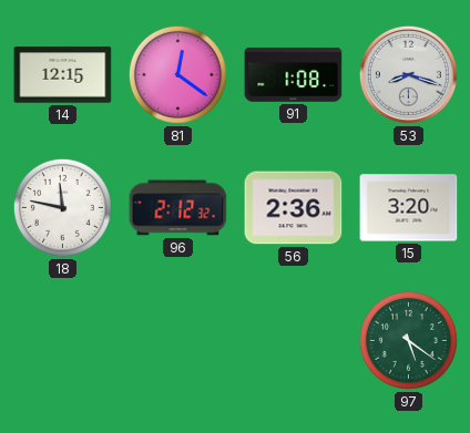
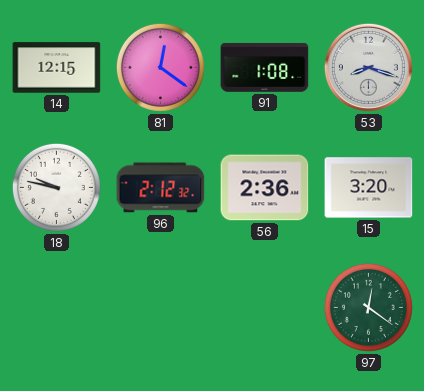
18: 11:47 -> 9:47 (56, 187)
97: 5:21 -> 12:21 (368, 307)
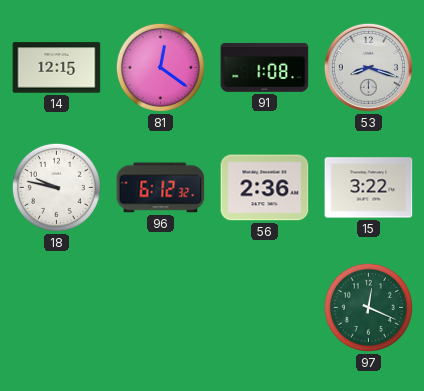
96: 2:12 -> 6:12 (161, 188)
15: 3:20 -> 3:22 (369, 188)
97: 12:21 -> 12:19 (368, 307)
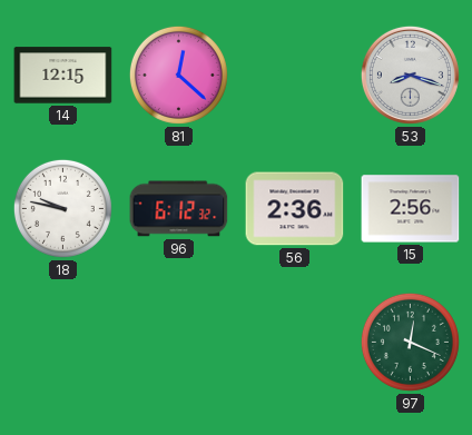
81: 12:21 -> 12:22 (178, 75)
91: 1:08 -> none (265, 67)
15: 3:22 -> 2:56 (411, 209)
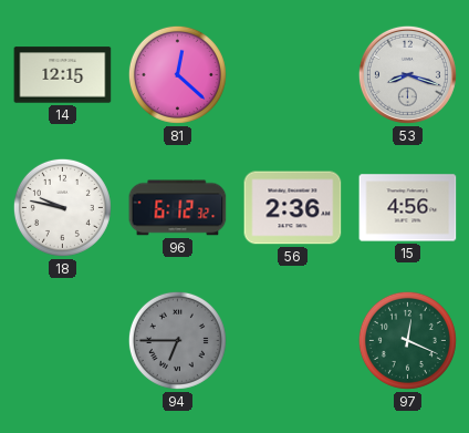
15: 2:56 -> 4:56 (408, 208)
94: none -> 6:45 (177, 340)
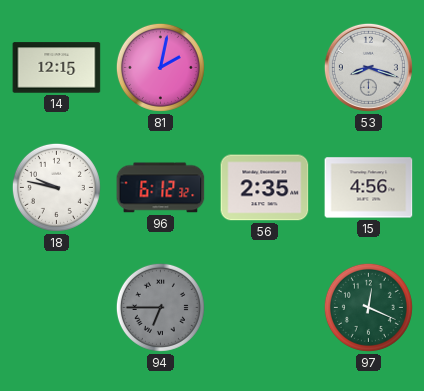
81: 12:22 -> 2:02 (160, 67)
56: 2:36 -> 2:35 (265, 188)
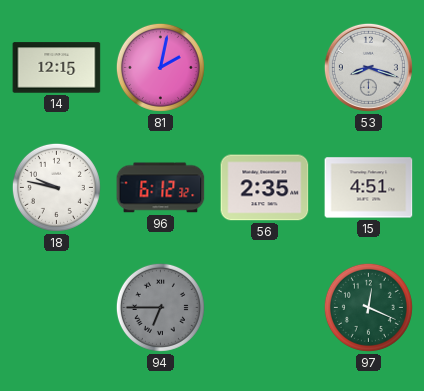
15: 4:56 -> 4:51 (369, 188)
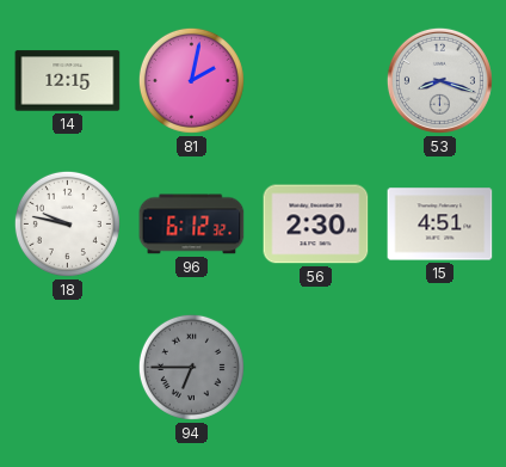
56: 2:35 -> 2:30 (316, 225)
97: 12:19 -> none (368, 307)
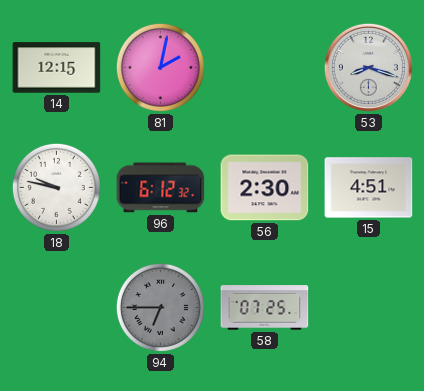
58: none -> 07:25 (265, 308)
